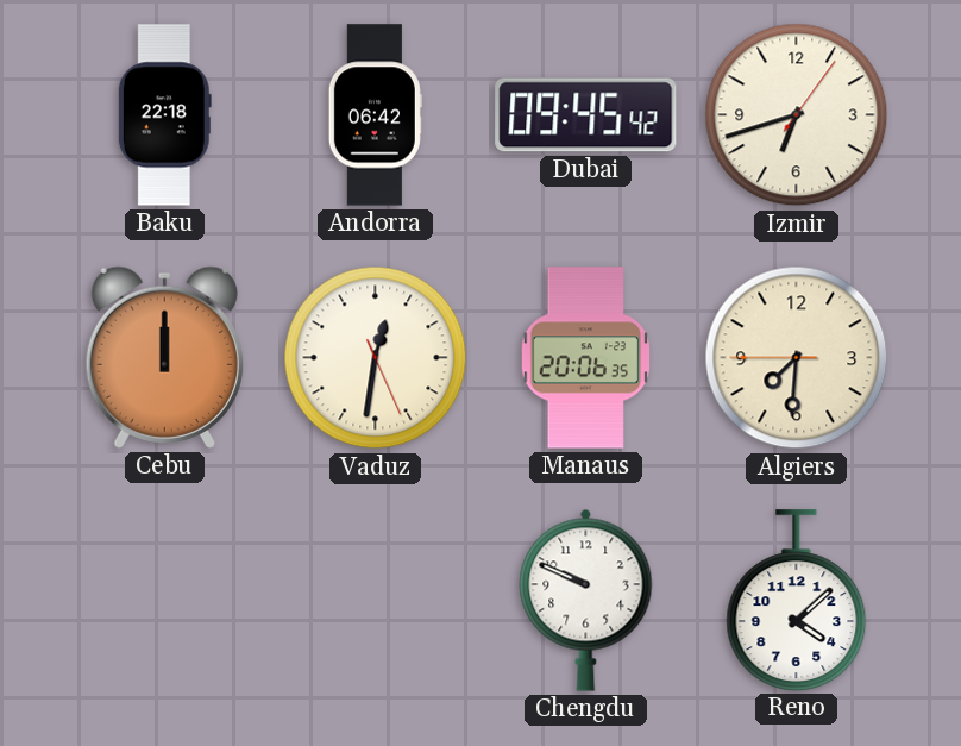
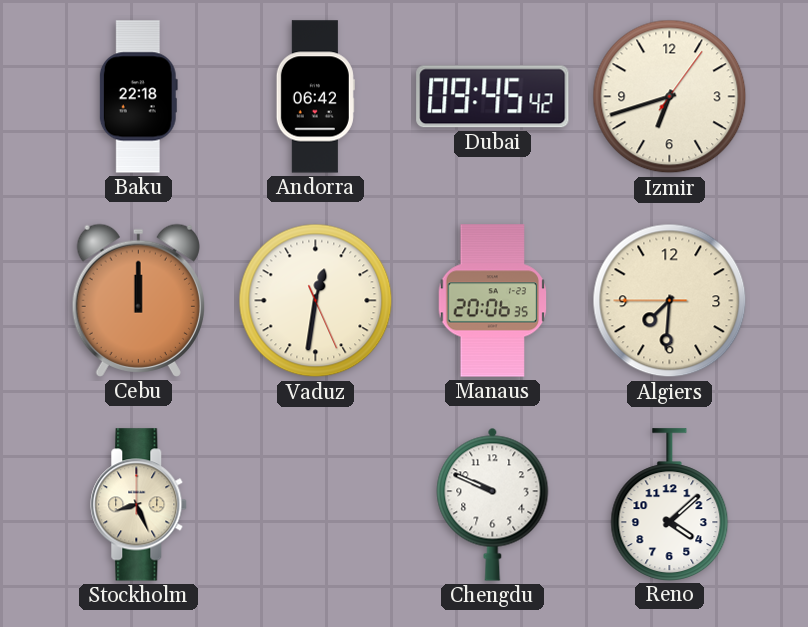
Stockholm: none -> 8:26 (139, 505)
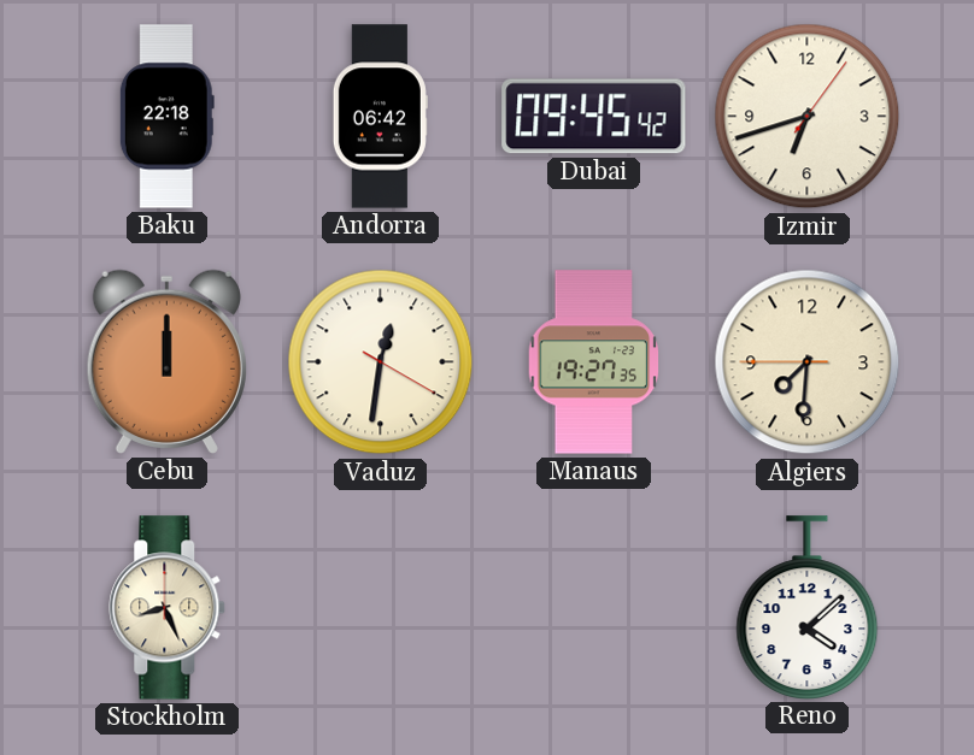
Vaduz: 12:31:26 -> 12:31:20 (381, 362)
Manaus: 20:06 -> 19:27 (594, 362)
Chengdu: 9:49 -> none (493, 504)
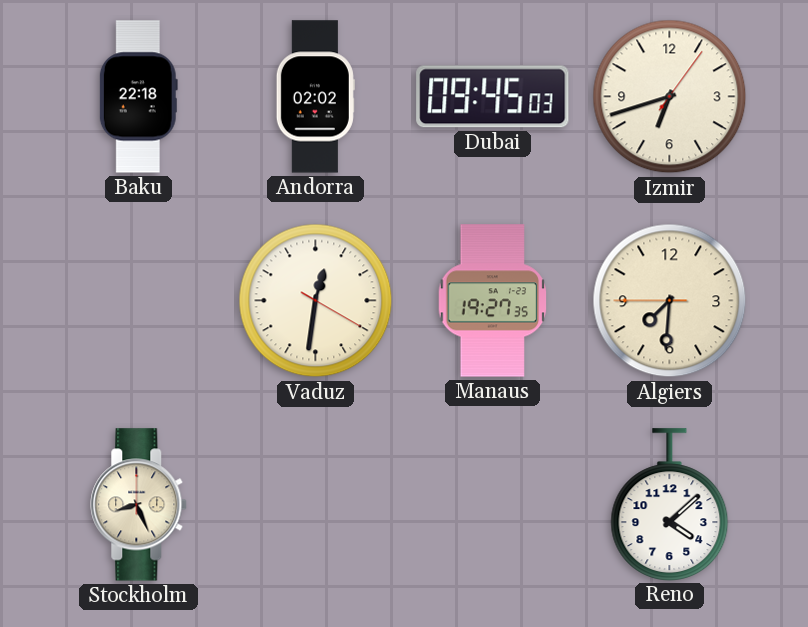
Andorra: 06:42 -> 02:02 (315, 97)
Dubai: 09:45:42 -> 09:45:03 (493, 97)
Cebu: 12:00 -> none (166, 361)
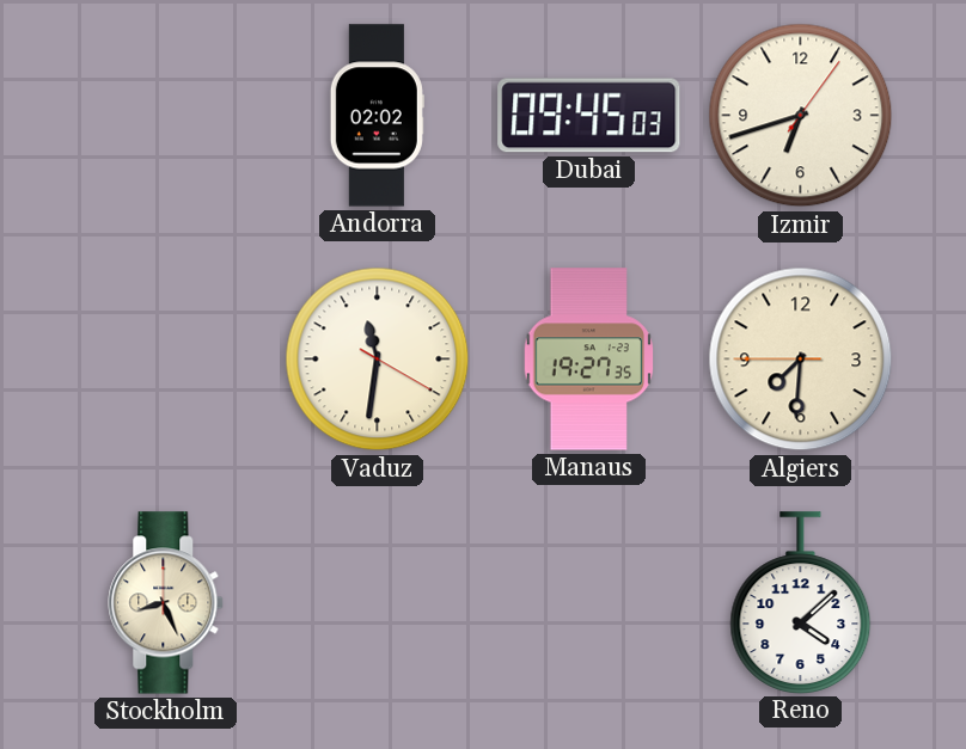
Baku: 22:18 -> none (138, 97)
Vaduz: 12:31 -> 11:31 (378, 360)
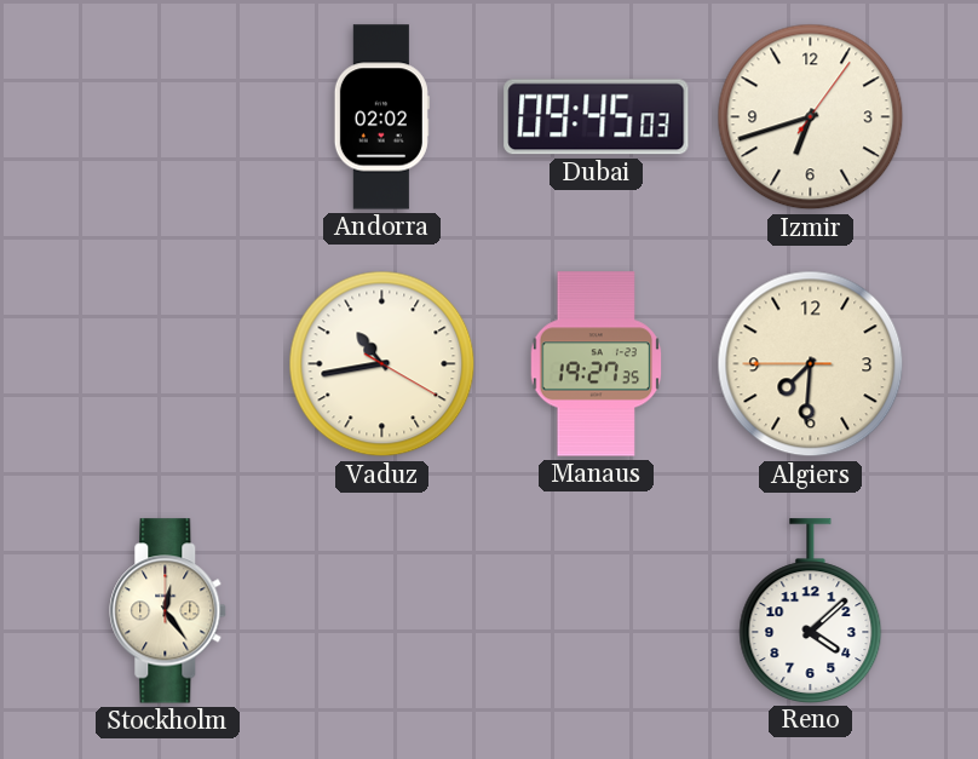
Vaduz: 11:31 -> 10:43 (382, 364)
Stockholm: 8:26 -> 12:24 (168, 611)
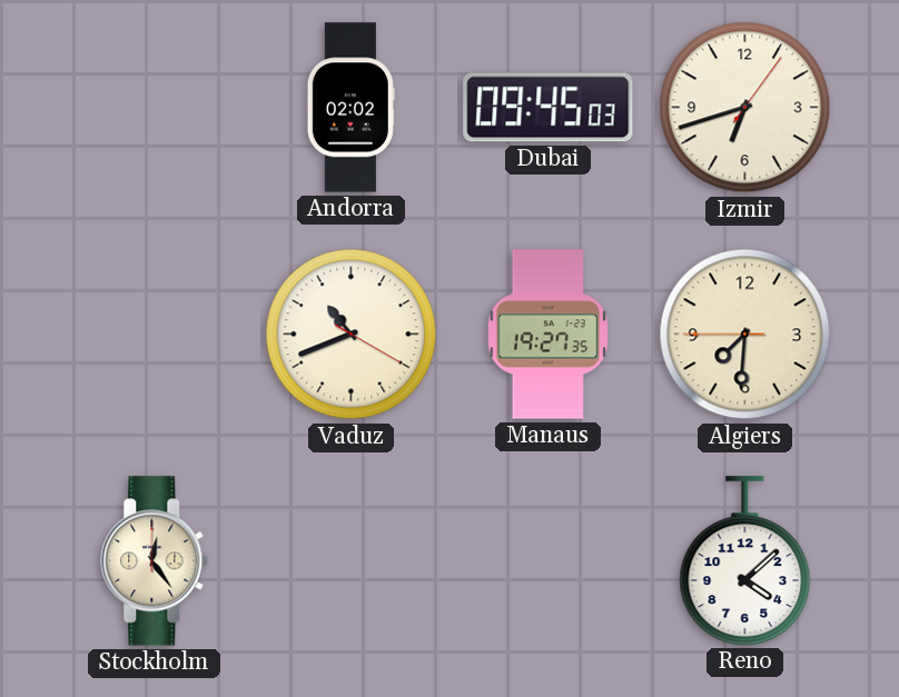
Vaduz: 10:43 -> 10:41 (352, 335)
